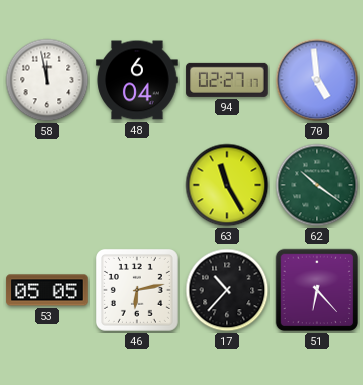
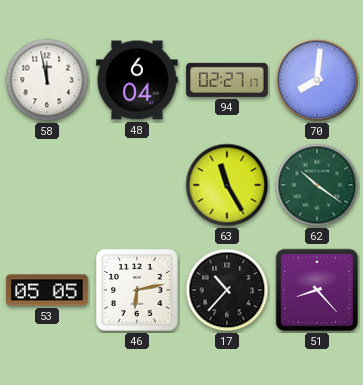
70: 4:59 -> 8:01 (317, 80)
51: 6:23 -> 8:23 (317, 290)
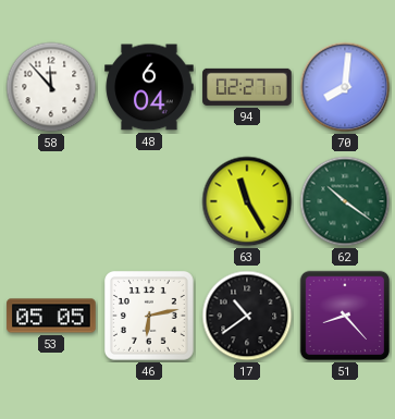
58: 11:58 -> 11:53 (51, 87)
17: 10:37 -> 10:39 (247, 316)
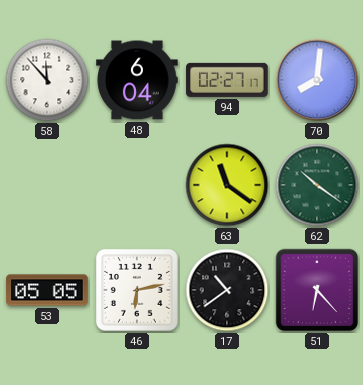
63: 11:25 -> 11:21 (227, 185)
51: 8:23 -> 6:23 (317, 290)
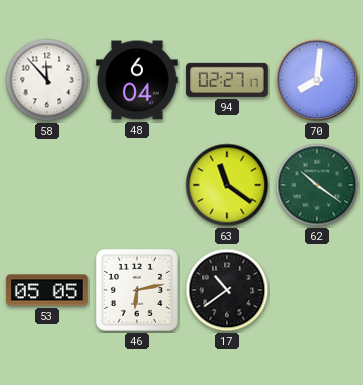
51: 6:23 -> none (317, 290)
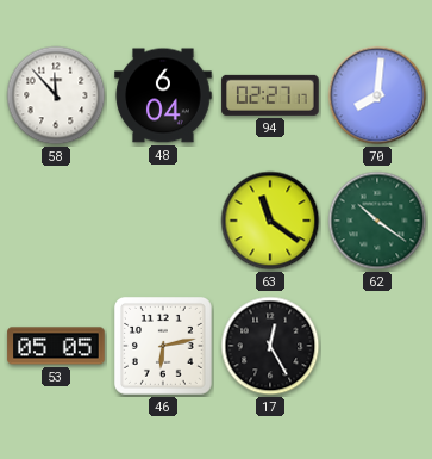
17: 10:39 -> 12:25 (270, 346)
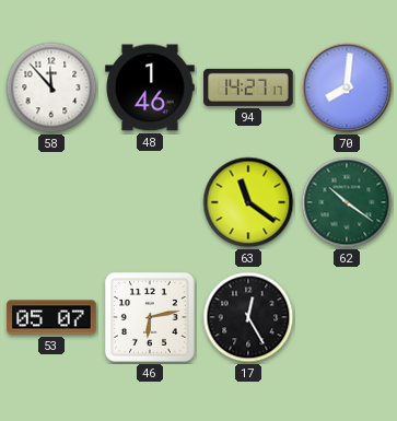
48: 6:04 -> 1:46 (150, 87)
94: 02:27 -> 14:27 (248, 87)
53: 05:05 -> 05:07 (51, 317)
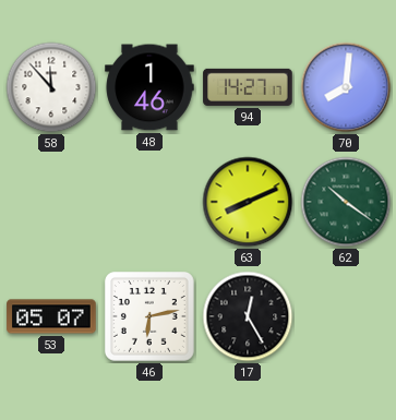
63: 11:21 -> 8:11 (248, 202)
